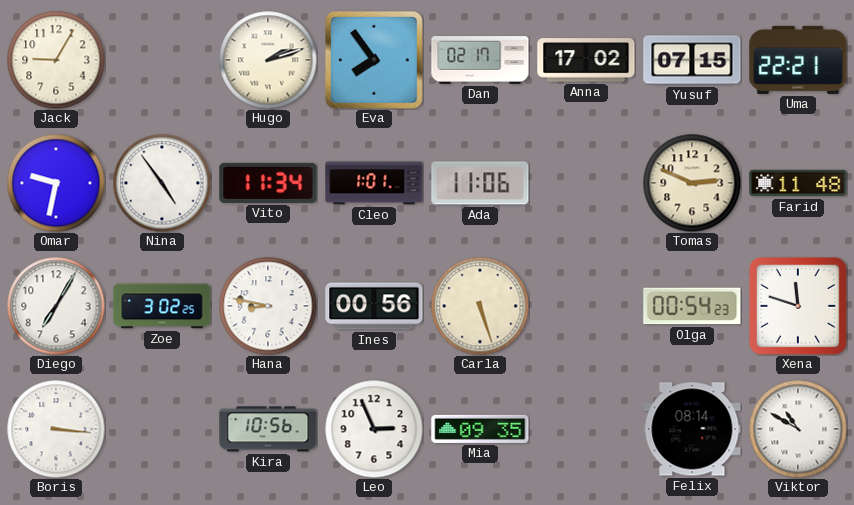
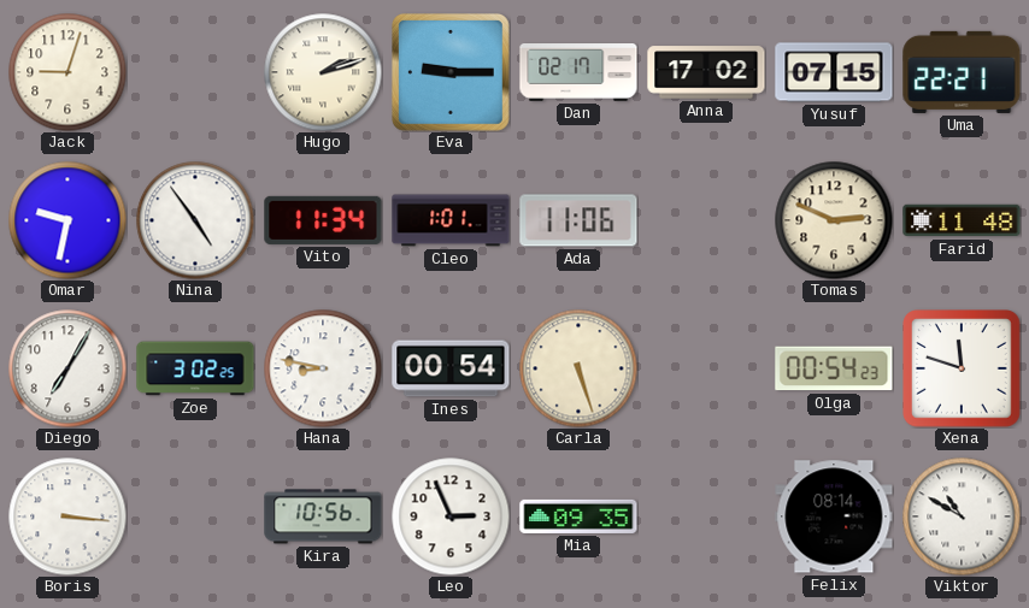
Jack: 9:05 -> 9:03 (67, 72)
Eva: 7:54 -> 9:15 (452, 73)
Ines: 00:56 -> 00:54 (451, 368)
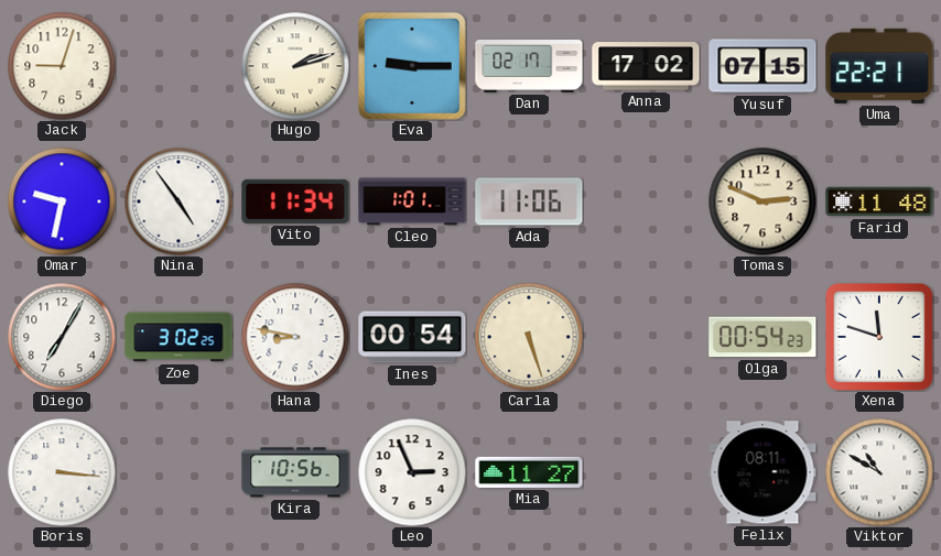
Mia: 09:35 -> 11:27 (529, 472)
Felix: 08:14 -> 08:11 (762, 472)
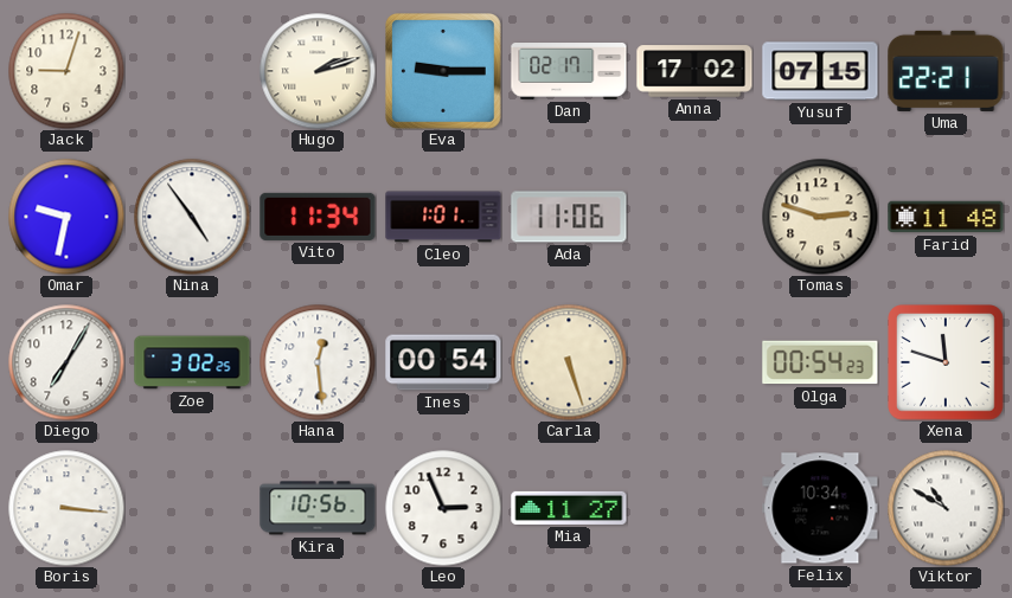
Tomas: 2:49 -> 2:48 (820, 217)
Hana: 8:47 -> 12:29 (318, 362)
Felix: 08:11 -> 10:34 (820, 508)
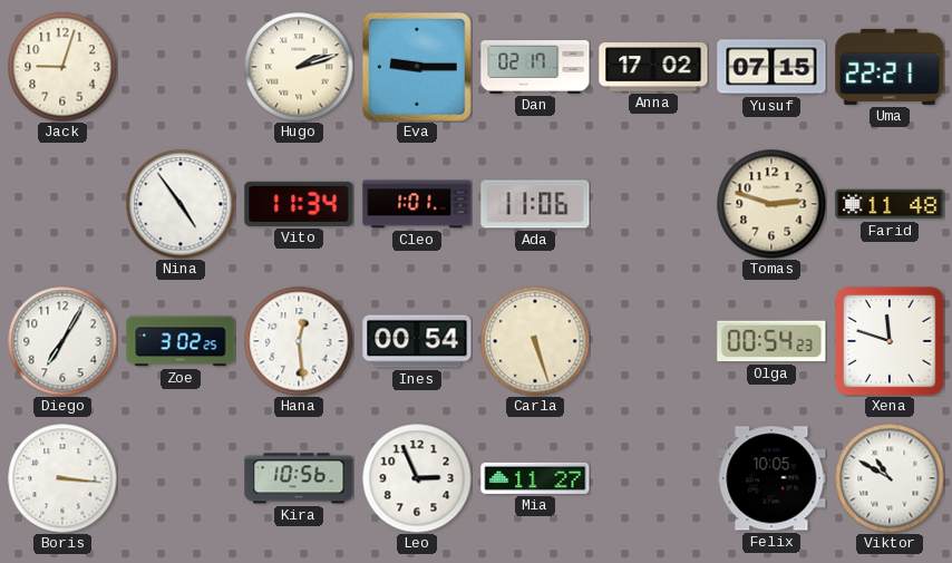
Omar: 9:32 -> none (66, 217)
Felix: 10:34 -> 10:05 (771, 478)
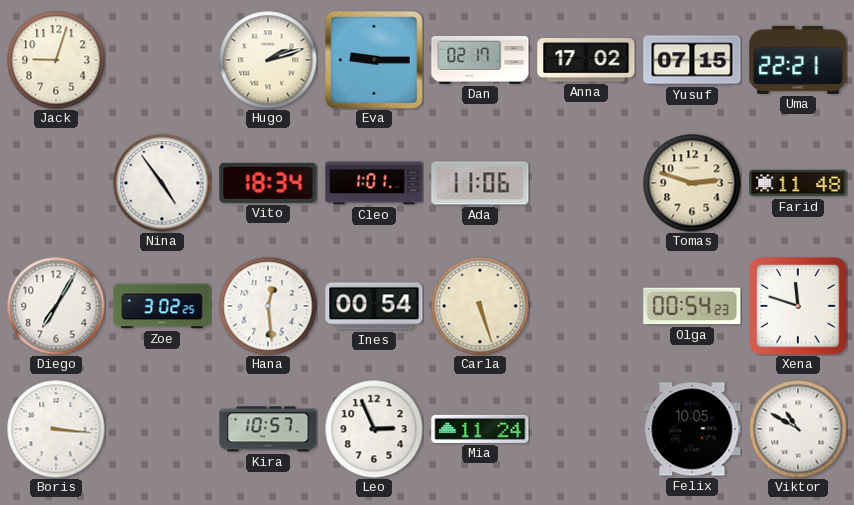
Vito: 11:34 -> 18:34 (268, 183)
Kira: 10:56 -> 10:57 (268, 429)
Mia: 11:27 -> 11:24 (480, 429)
